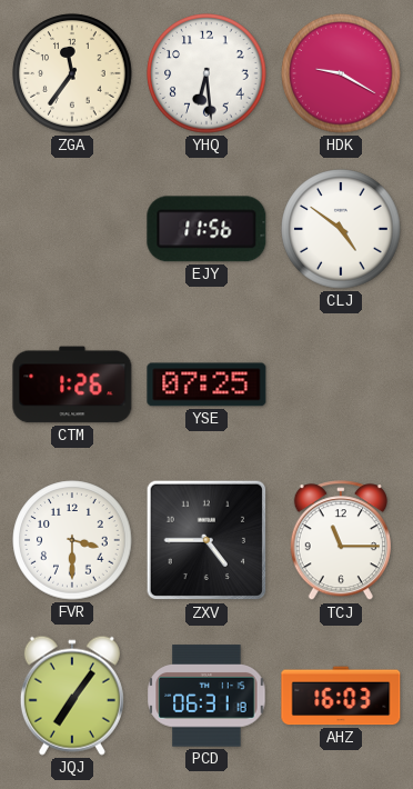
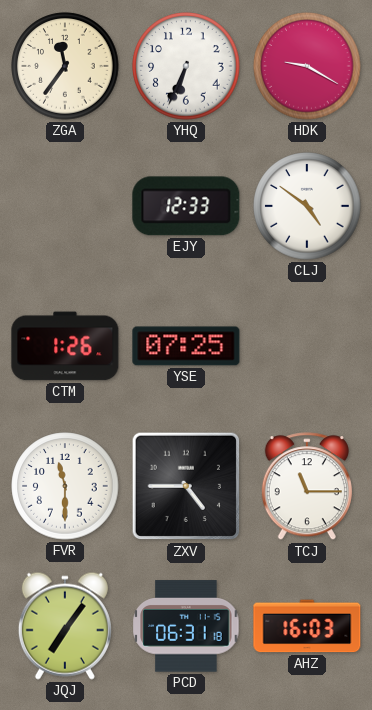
YHQ: 6:29 -> 6:34 (186, 66)
EJY: 11:56 -> 12:33 (186, 206)
FVR: 3:30 -> 11:30 (65, 486)
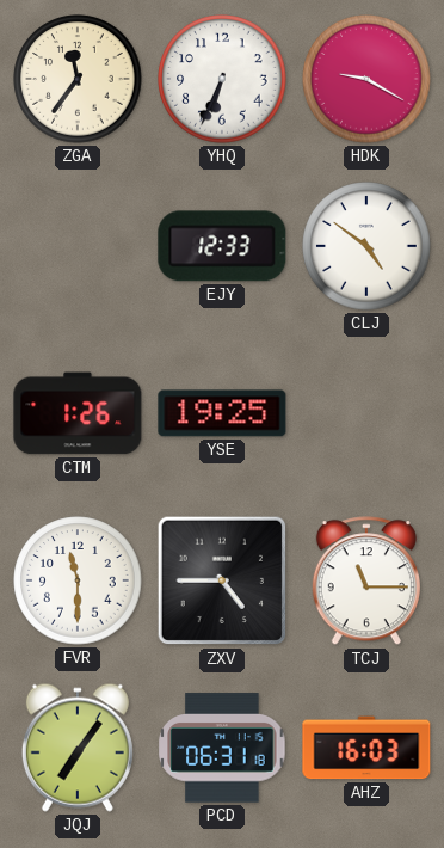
YSE: 07:25 -> 19:25 (222, 413)
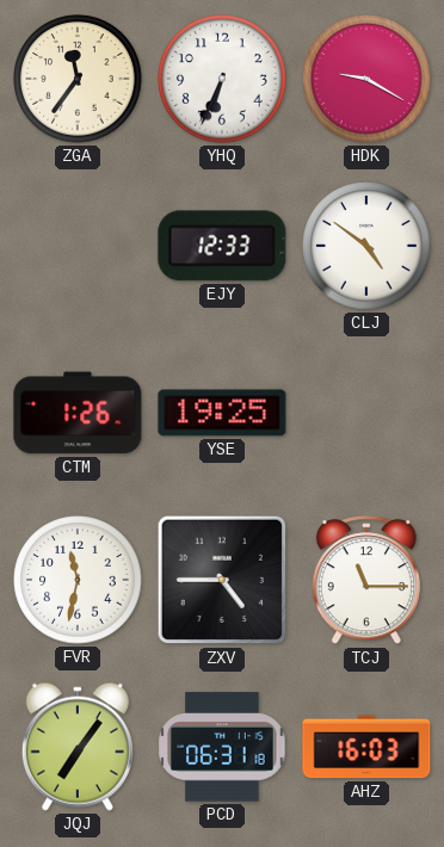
FVR: 11:30 -> 11:32 (78, 580)
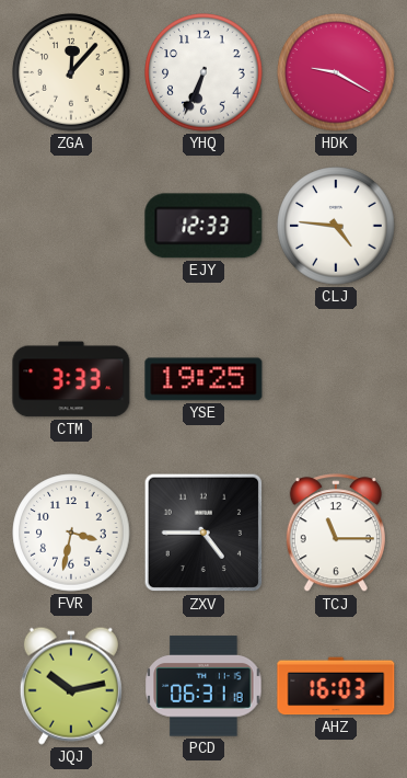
ZGA: 11:36 -> 12:07 (71, 72)
CLJ: 4:51 -> 4:46 (336, 226)
CTM: 1:26 -> 3:33 (71, 379)
FVR: 11:32 -> 3:32 (71, 533)
JQJ: 7:06 -> 10:13 (71, 686)
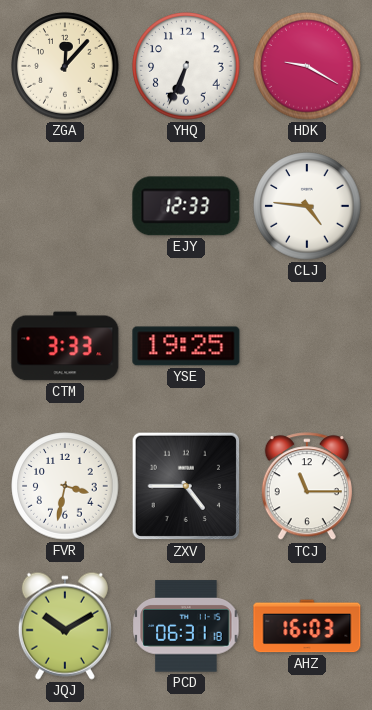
JQJ: 10:13 -> 10:10 (65, 626)
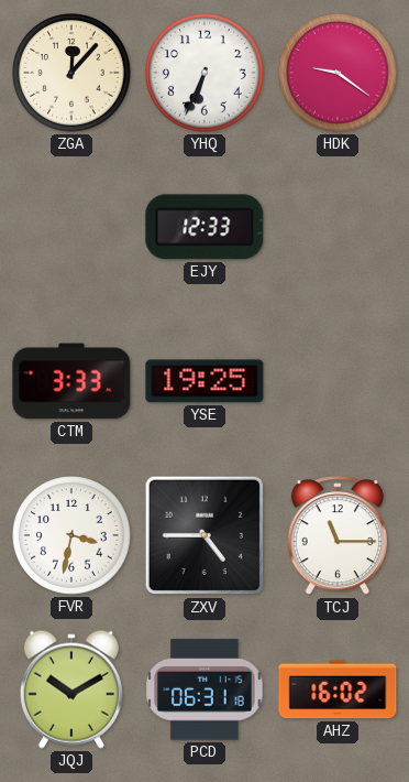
HDK: 9:20 -> 9:21 (338, 73)
CLJ: 4:46 -> none (307, 206)
AHZ: 16:03 -> 16:02 (338, 689)
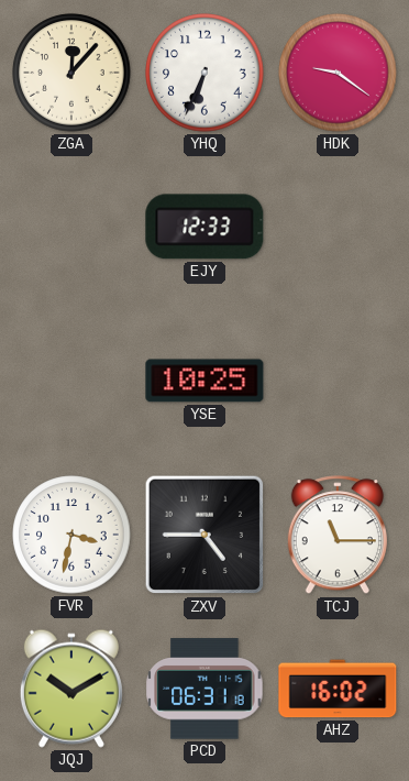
CTM: 3:33 -> none (71, 381)
YSE: 19:25 -> 10:25 (204, 381)
